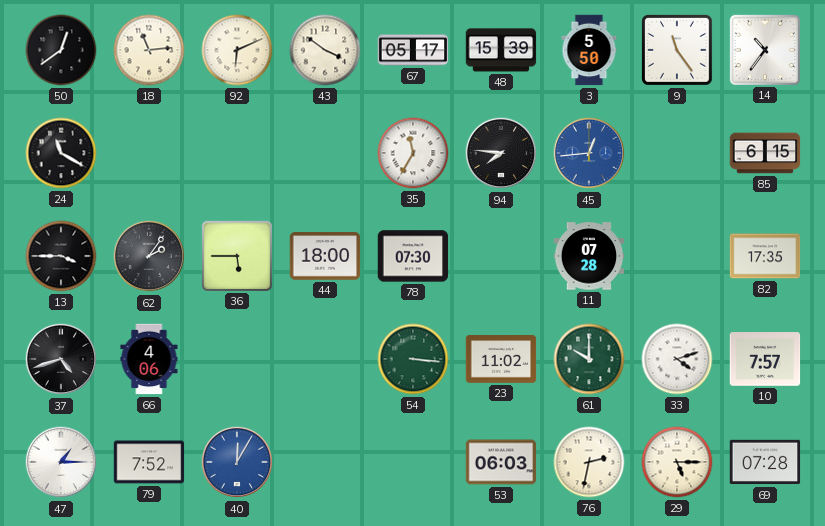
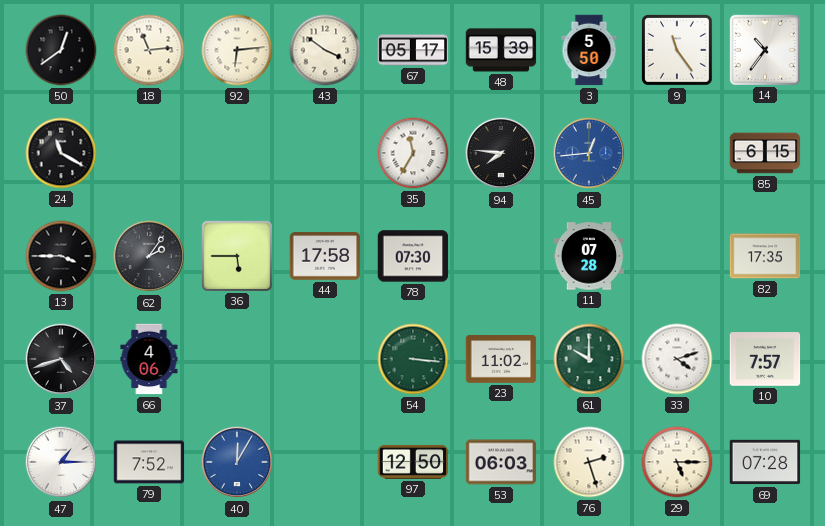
92: 6:11 -> 6:14 (237, 50)
44: 18:00 -> 17:58 (325, 256)
97: none -> 12:50 (413, 462)
76: 2:32 -> 2:27 (589, 462)
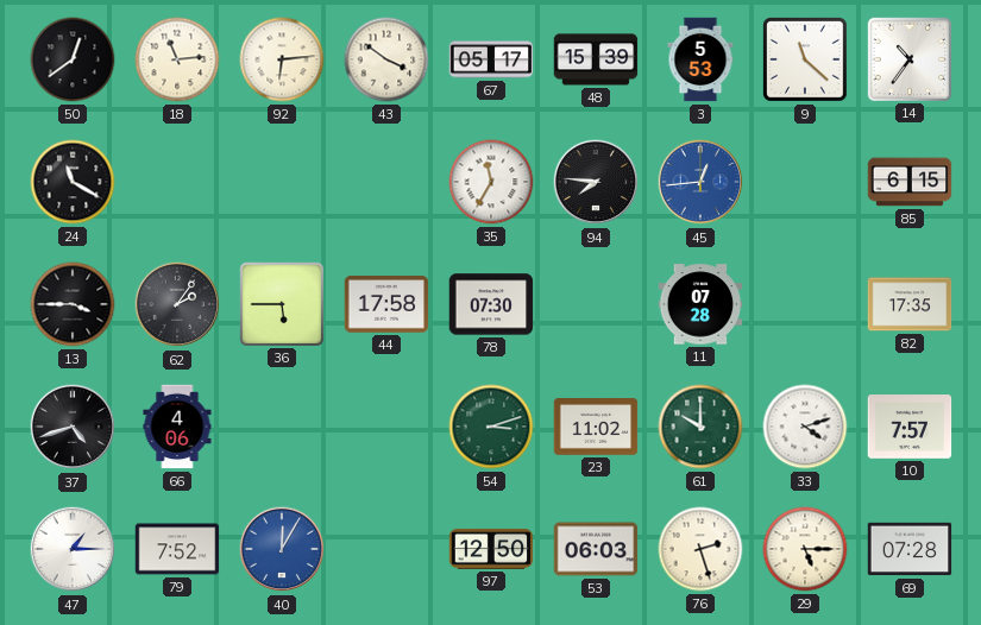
3: 5:50 -> 5:53 (700, 59)
9: 11:24 -> 11:22 (806, 61)
54: 3:16 -> 3:12 (491, 427)
